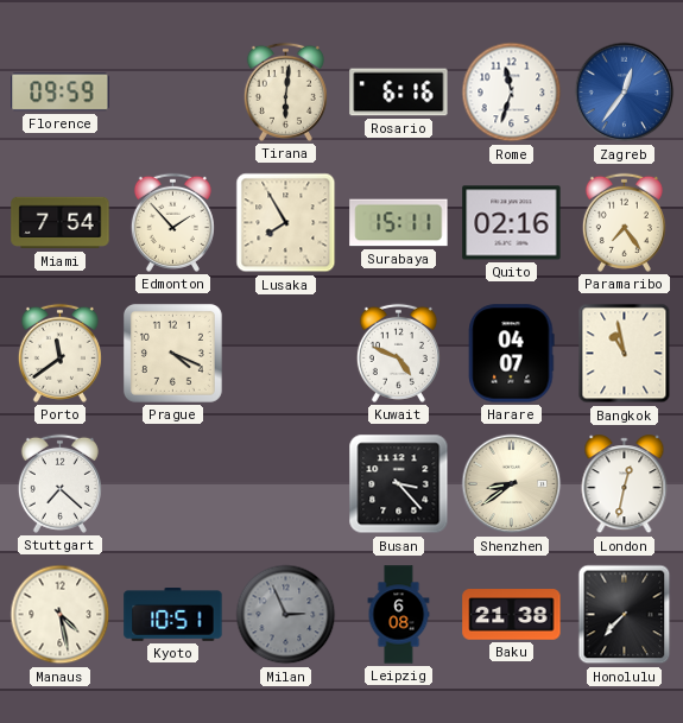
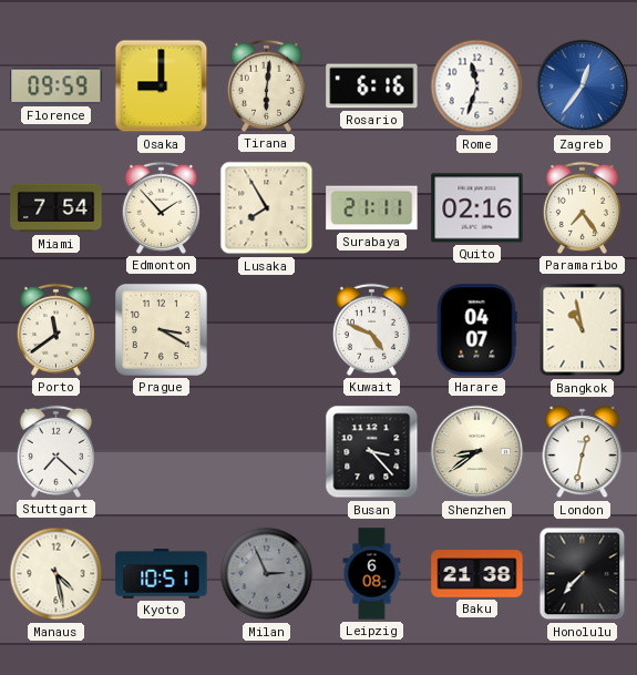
Osaka: none -> 9:00 (162, 86)
Surabaya: 15:11 -> 21:11 (372, 208)
Prague: 4:19 -> 3:20 (161, 329)
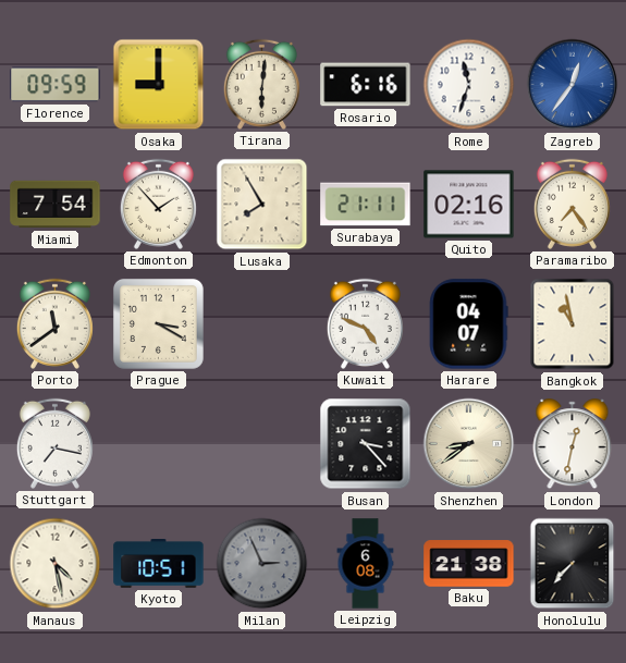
Stuttgart: 7:22 -> 7:17 (54, 443)
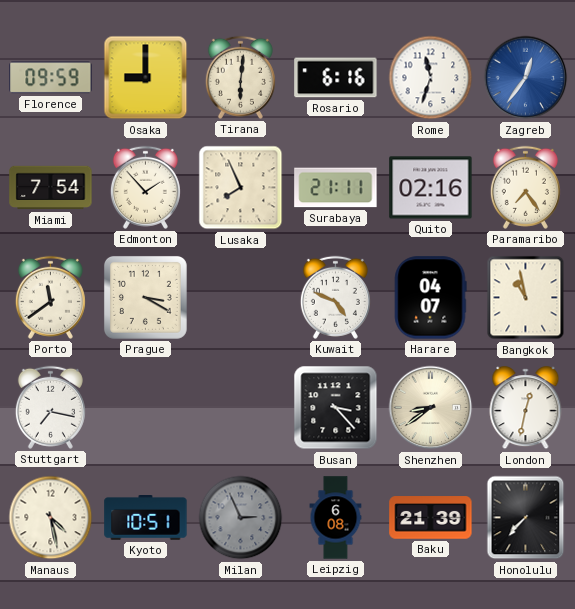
Lusaka: 7:55 -> 7:56 (241, 188)
Baku: 21:38 -> 21:39 (431, 518)
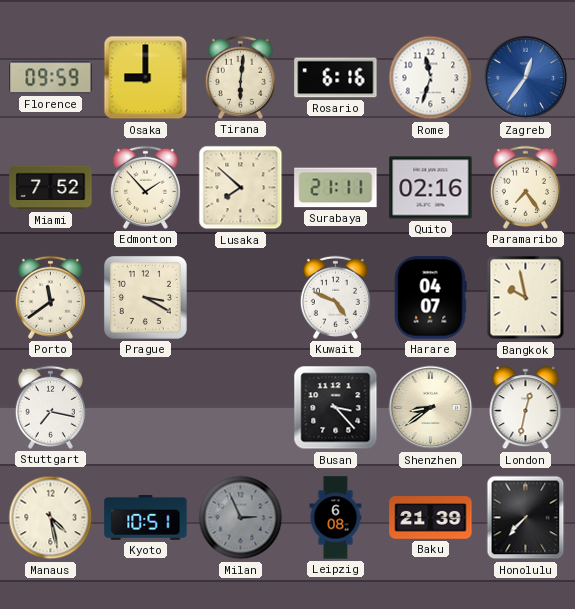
Miami: 7:54 -> 7:52 (51, 188)
Lusaka: 7:56 -> 7:52 (241, 188)
Bangkok: 10:58 -> 9:58 (526, 298)
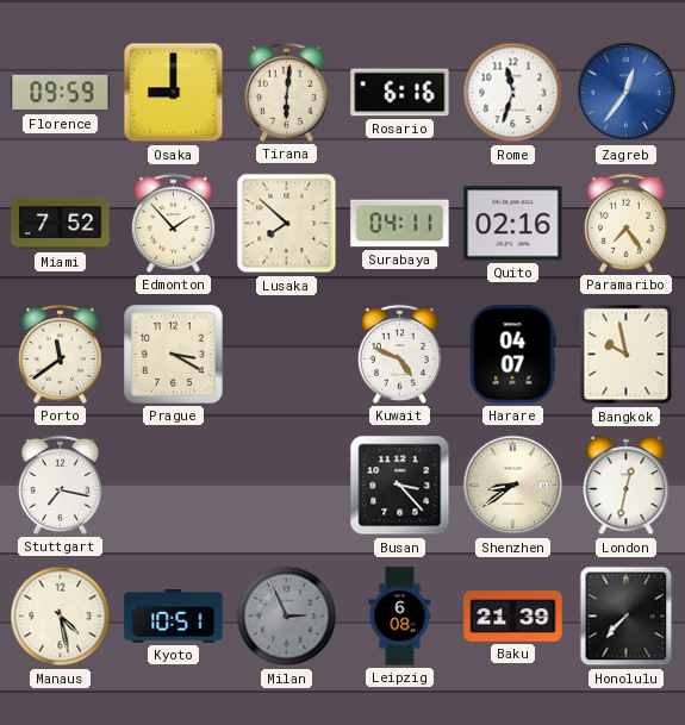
Surabaya: 21:11 -> 04:11 (400, 224)
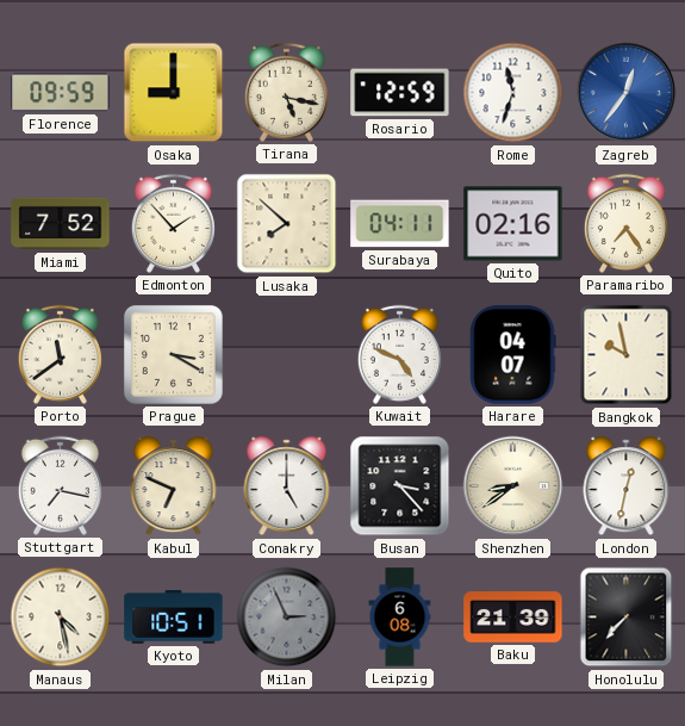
Tirana: 6:01 -> 5:17 (286, 92)
Rosario: 6:16 -> 12:59 (400, 93)
Kabul: none -> 6:49 (174, 486)
Conakry: none -> 5:00 (287, 486)
